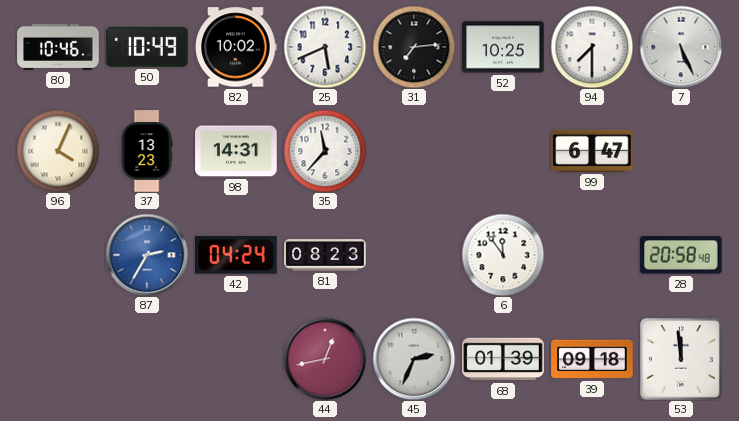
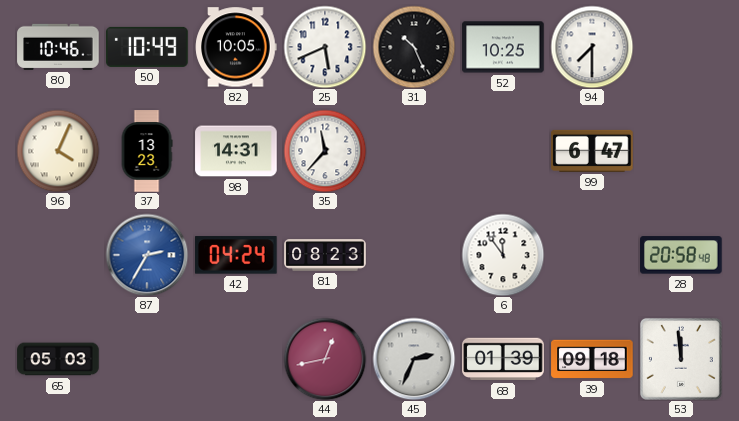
82: 10:02 -> 10:05 (236, 47)
31: 7:14 -> 10:26 (414, 47)
7: 5:26 -> none (681, 47)
65: none -> 05:03 (58, 359)
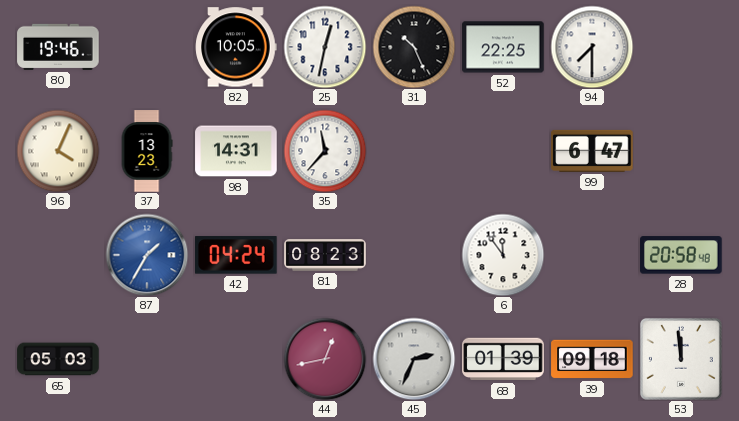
80: 10:46 -> 19:46 (58, 47)
50: 10:49 -> none (147, 47)
25: 5:41 -> 12:32 (325, 47)
52: 10:25 -> 22:25 (503, 47)
87: 2:35 -> 1:35 (147, 255)
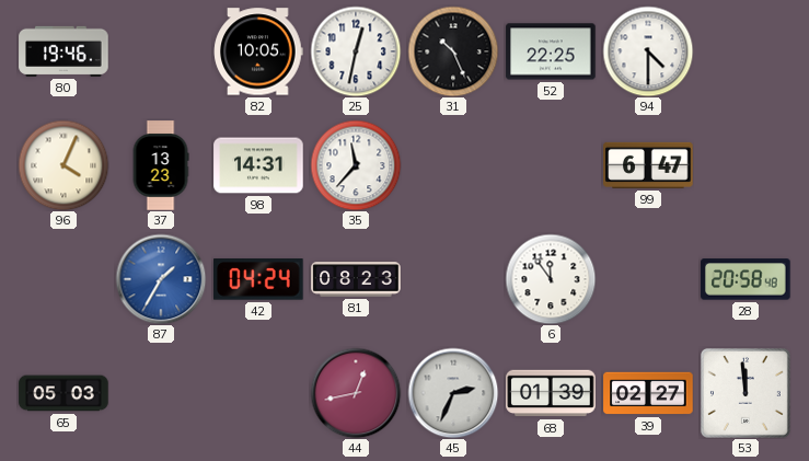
94: 7:30 -> 4:30 (648, 51)
39: 09:18 -> 02:27 (648, 393)
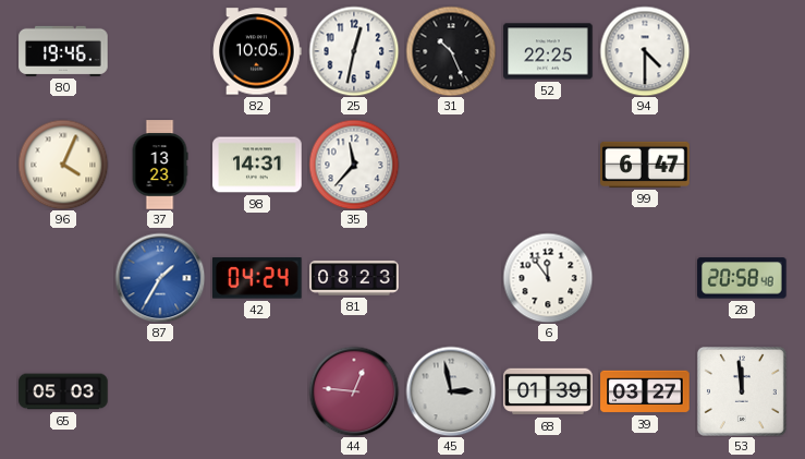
44: 12:43 -> 12:46 (354, 391)
45: 2:34 -> 2:58 (451, 391)
39: 02:27 -> 03:27 (645, 391)
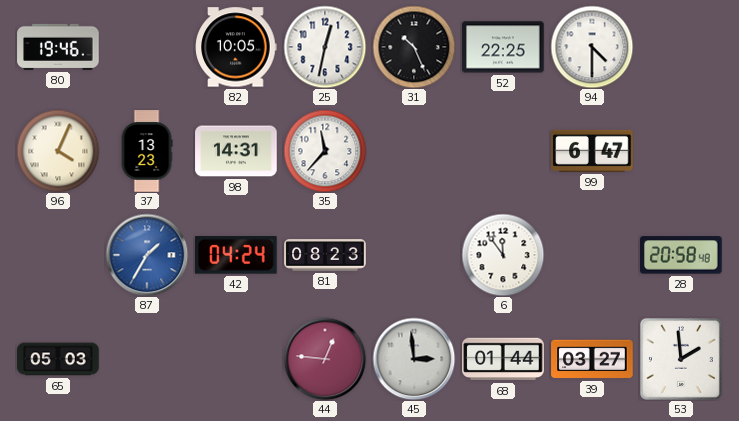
45: 2:58 -> 2:59 (414, 359)
68: 01:39 -> 01:44 (503, 359)
53: 11:59 -> 1:59 (681, 359)
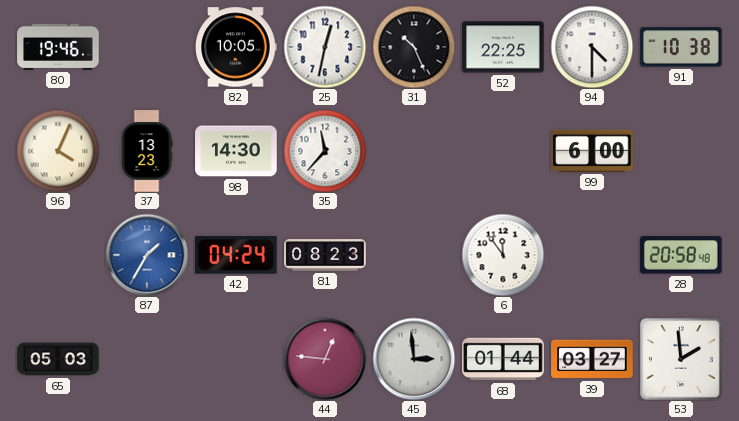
91: none -> 10:38 (681, 47)
98: 14:31 -> 14:30 (236, 151)
99: 6:47 -> 6:00 (592, 151)
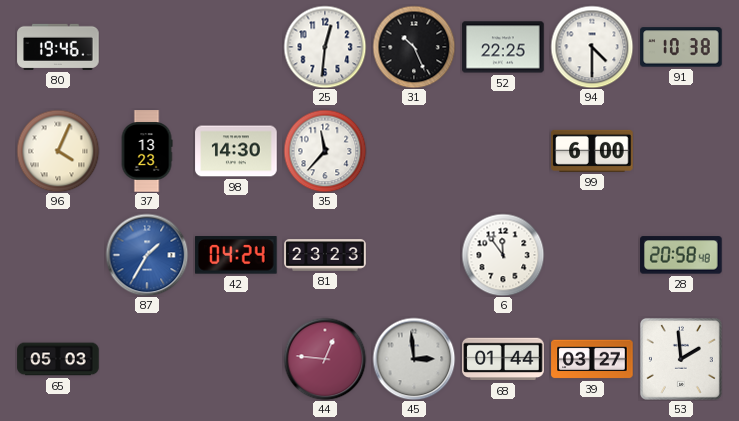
82: 10:05 -> none (236, 47)
25: 12:32 -> 12:31 (325, 47)
81: 08:23 -> 23:23 (325, 255)
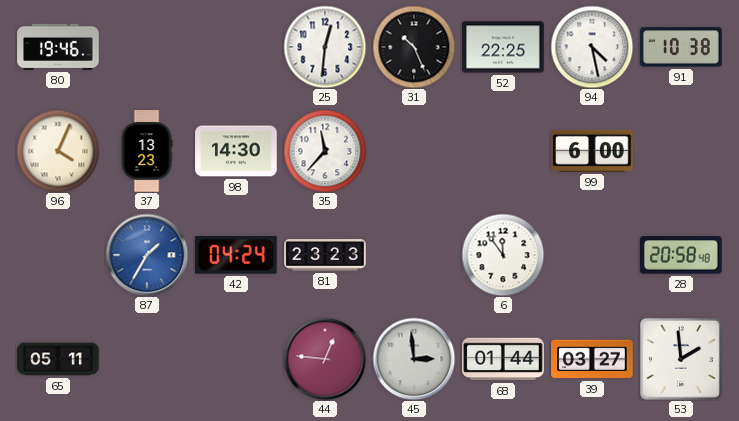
94: 4:30 -> 4:28 (592, 47)
65: 05:03 -> 05:11 (58, 359)
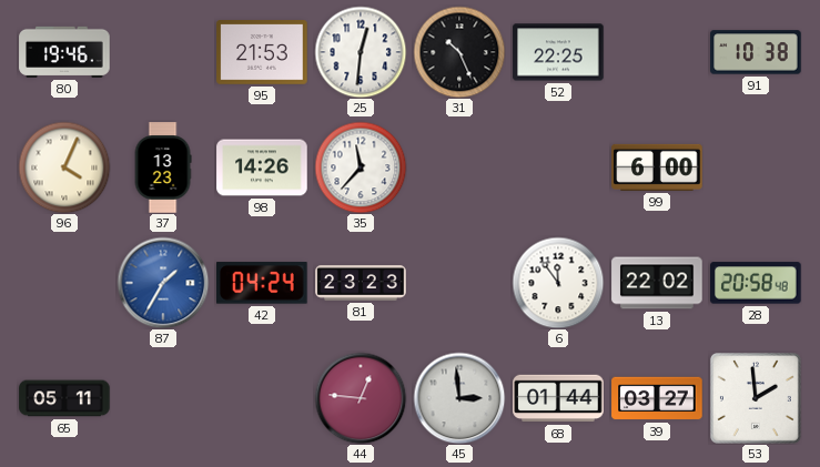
95: none -> 21:53 (262, 53)
94: 4:28 -> none (592, 47)
98: 14:30 -> 14:26 (262, 167)
13: none -> 22:02 (657, 283)
